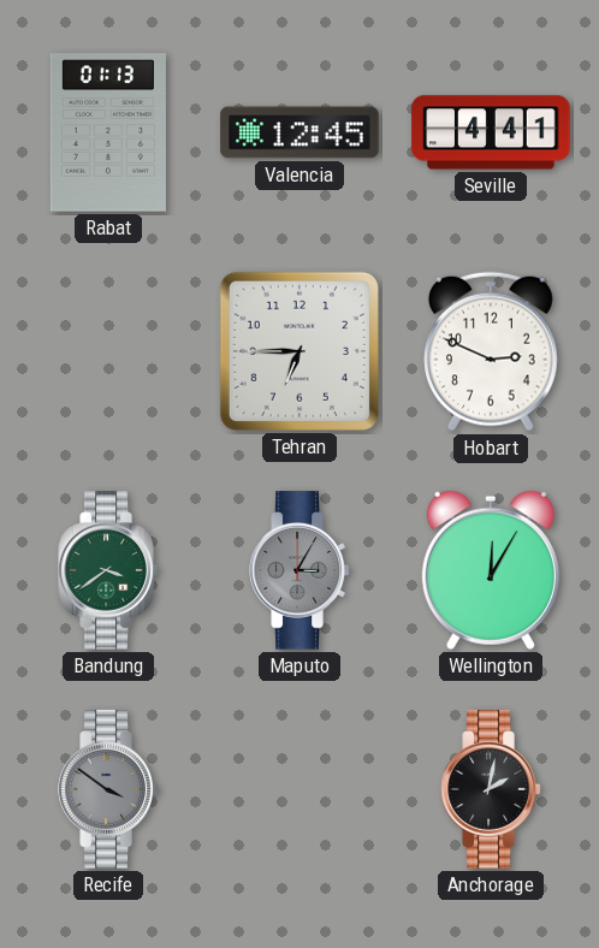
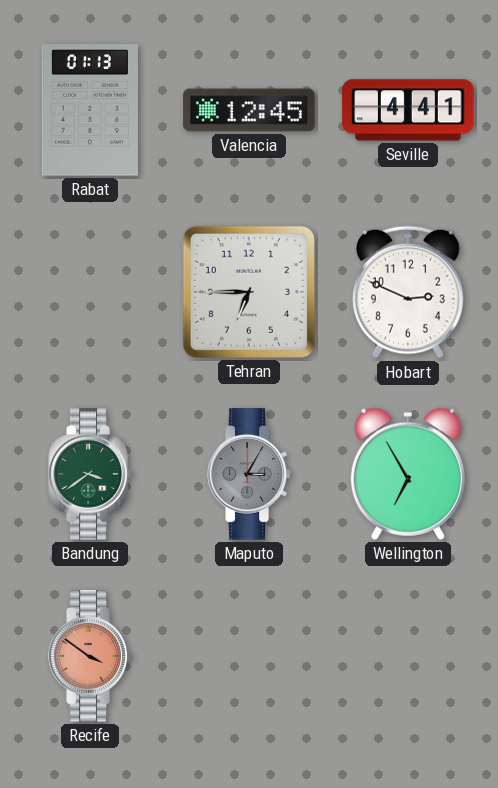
Wellington: 12:05 -> 6:55 (408, 474)
Recife dial: grey -> salmon (90, 656)
Anchorage: 2:02 -> none (491, 789)
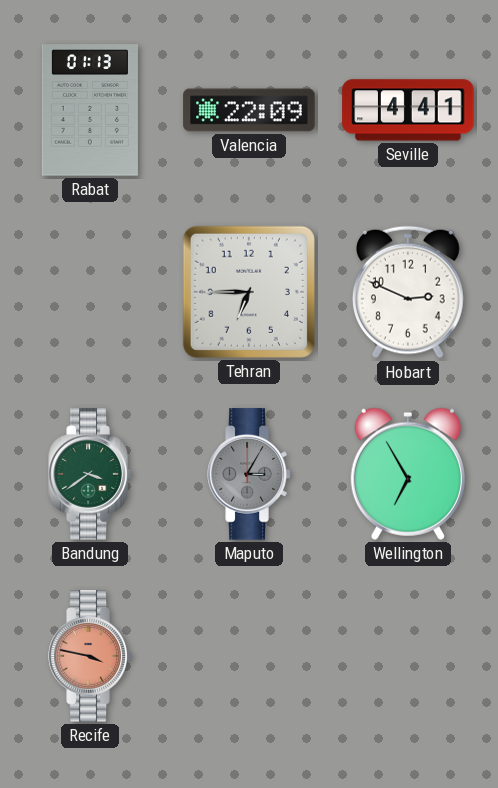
Valencia: 12:45 -> 22:09 (249, 110)
Recife: 3:51 -> 3:47 (90, 656)
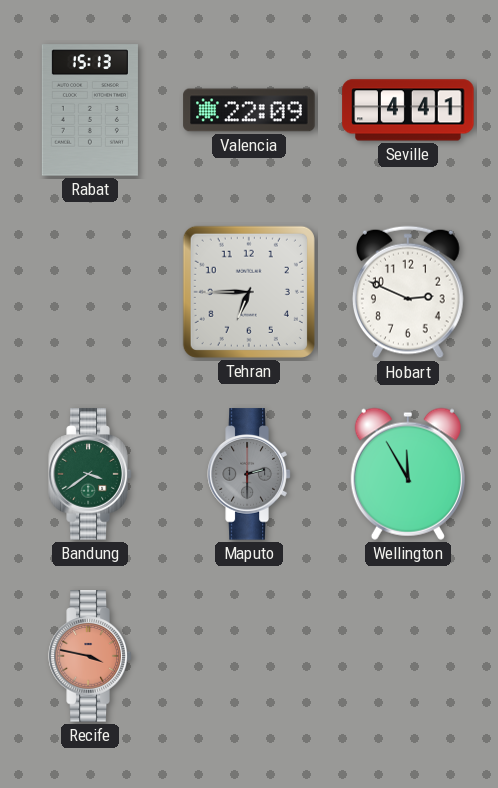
Rabat: 01:13 -> 15:13 (90, 110)
Maputo: 3:05 -> 2:30 (249, 474)
Wellington: 6:55 -> 11:55 (408, 474)
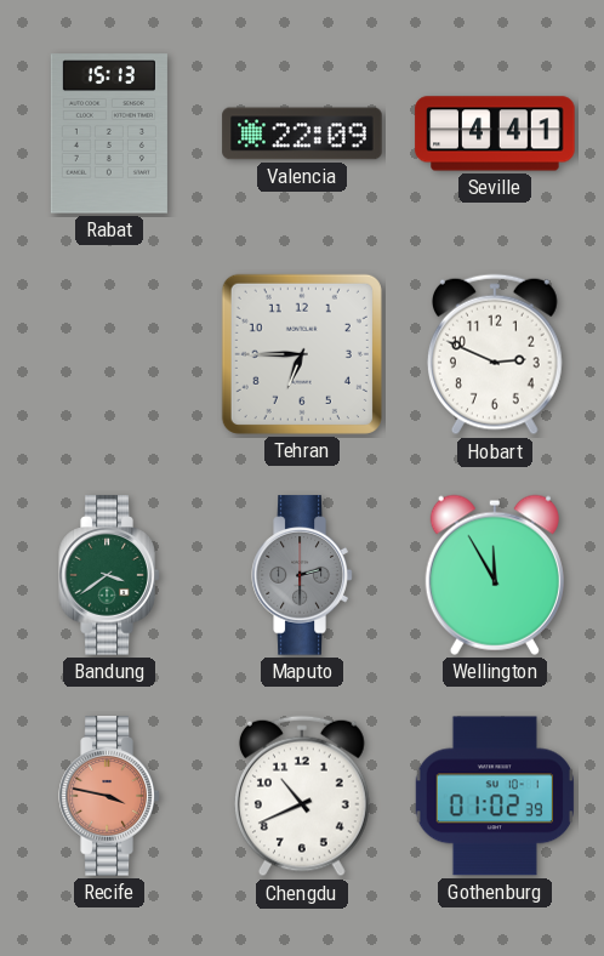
Chengdu: none -> 10:41 (302, 796)
Gothenburg: none -> 01:02 (495, 796)
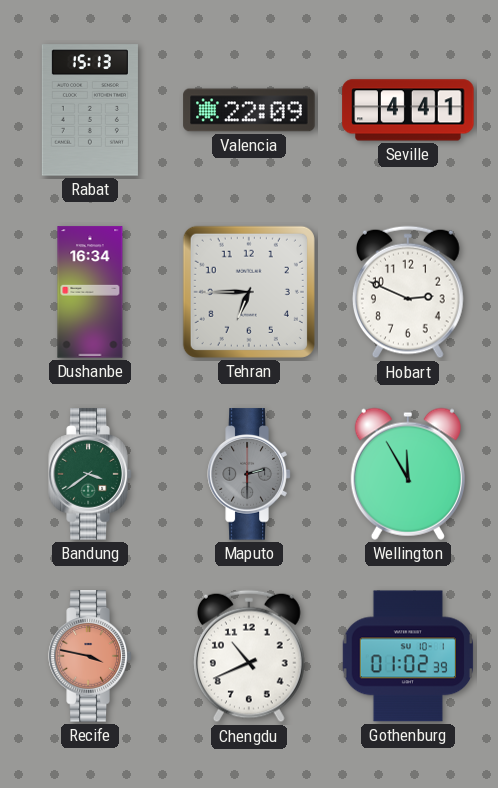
Dushanbe: none -> 16:34 (90, 292)
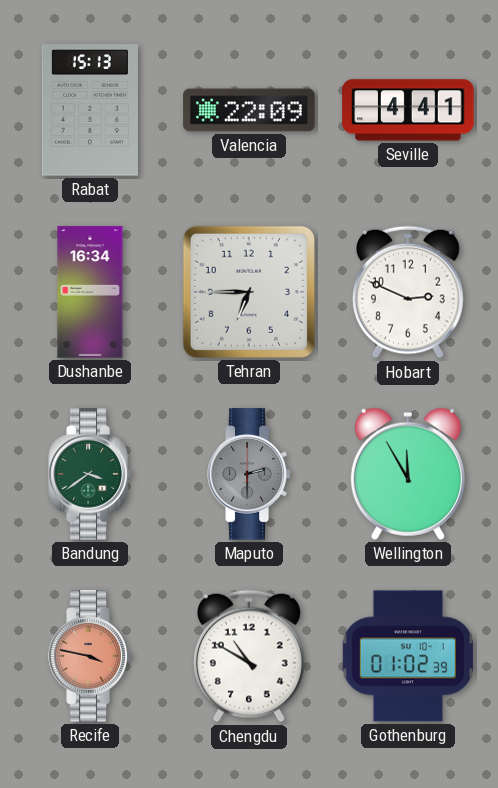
Chengdu: 10:41 -> 10:50 (249, 656)
